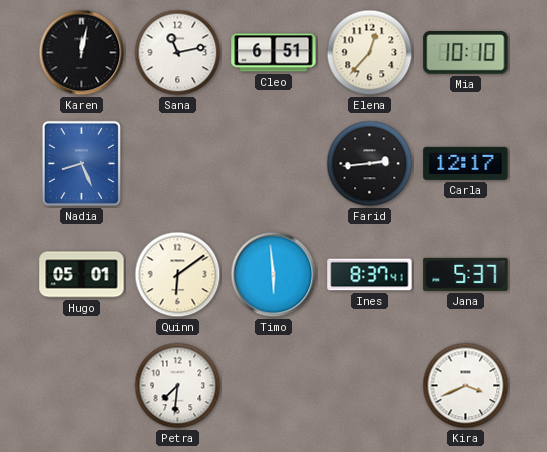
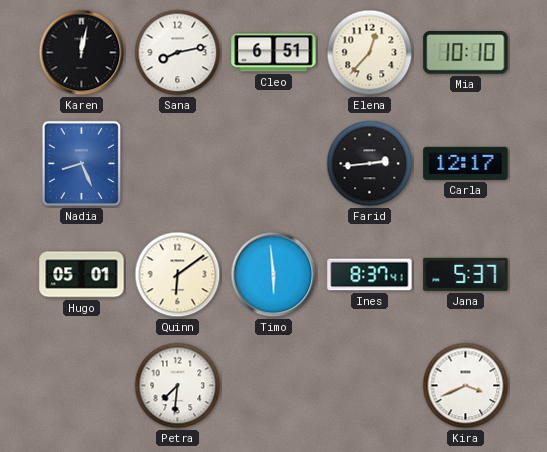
Sana: 11:13 -> 8:13 (178, 53)
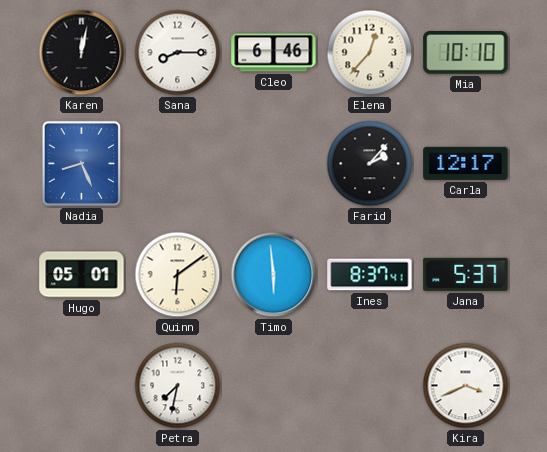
Sana: 8:13 -> 8:15 (178, 53)
Cleo: 6:51 -> 6:46 (274, 53)
Farid: 2:44 -> 2:07 (370, 164)
Petra: 7:31 -> 7:32 (178, 386)
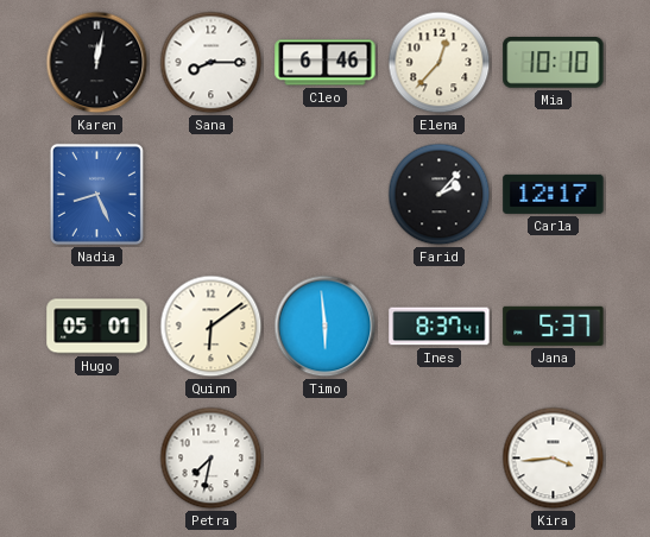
Kira: 3:41 -> 3:44 (554, 459)
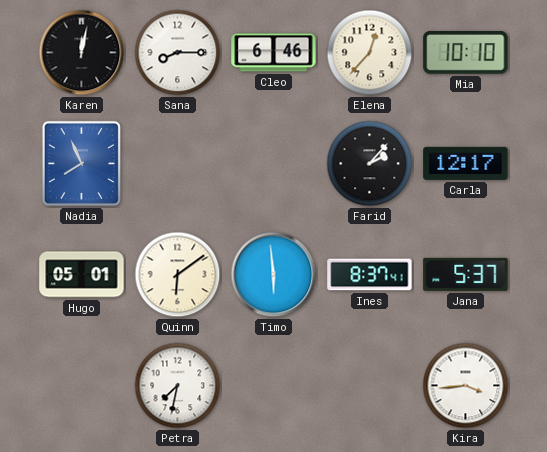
Nadia: 8:26 -> 7:56 (81, 163)
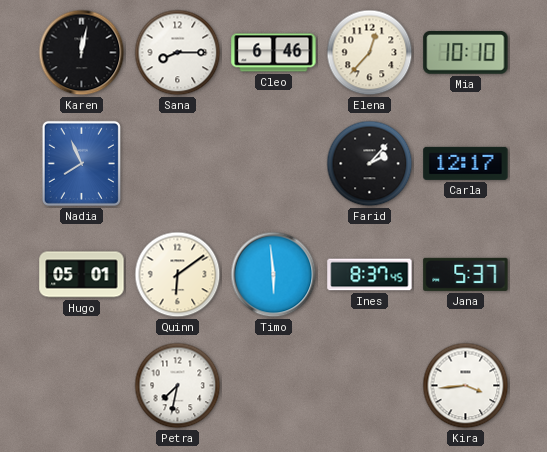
Ines: 8:37:41 -> 8:37:45 (370, 275)
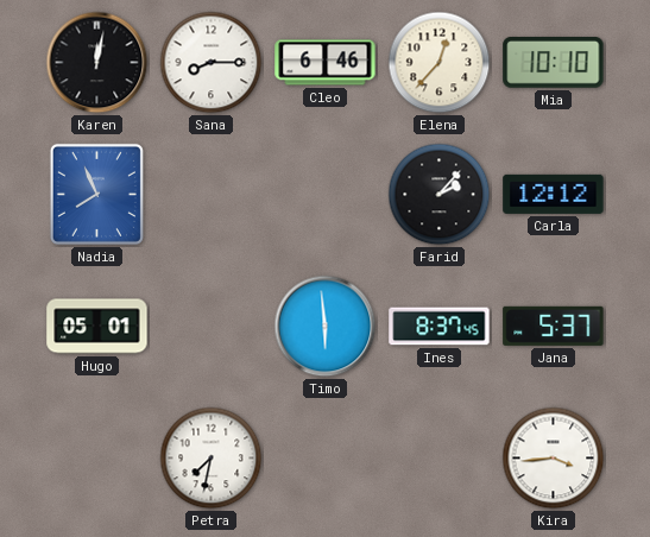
Carla: 12:17 -> 12:12 (554, 194)
Quinn: 6:09 -> none (178, 275)
